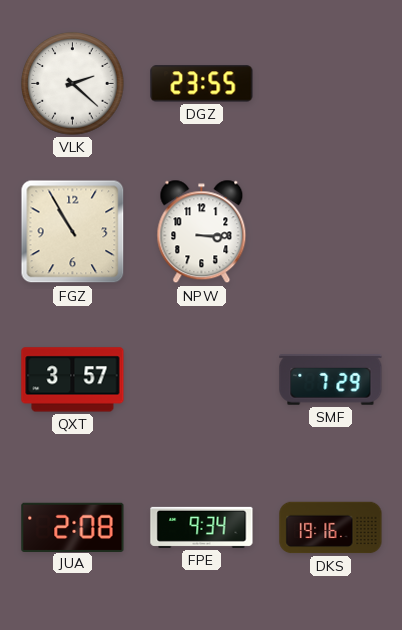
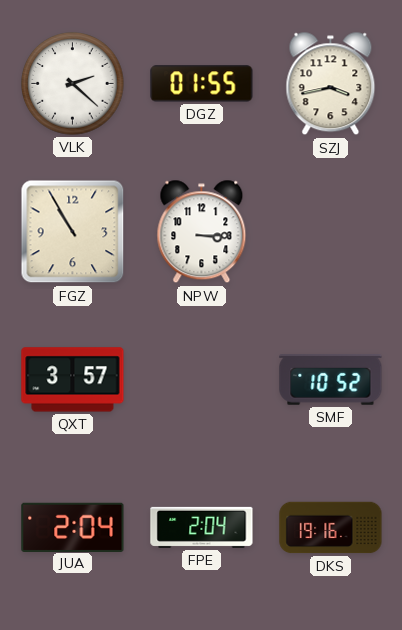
DGZ: 23:55 -> 01:55 (202, 84)
SZJ: none -> 3:43 (331, 84)
SMF: 7:29 -> 10:52 (331, 380)
JUA: 2:08 -> 2:04 (73, 527)
FPE: 9:34 -> 2:04 (202, 527)
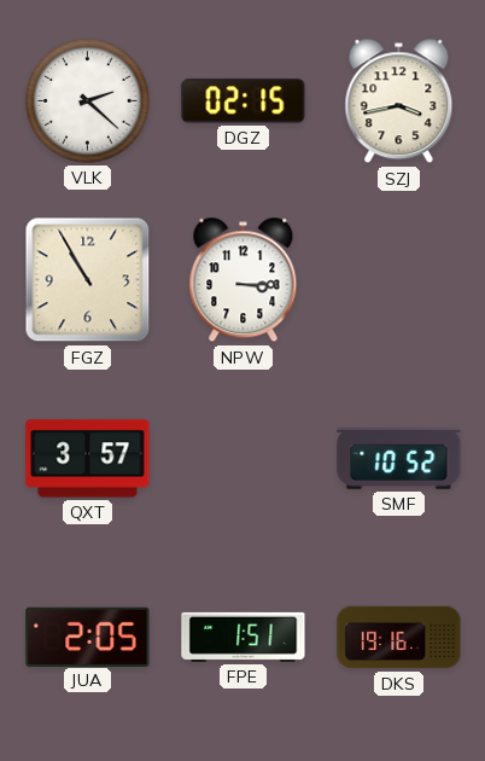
DGZ: 01:55 -> 02:15 (244, 101)
JUA: 2:04 -> 2:05 (88, 637)
FPE: 2:04 -> 1:51 (244, 637)
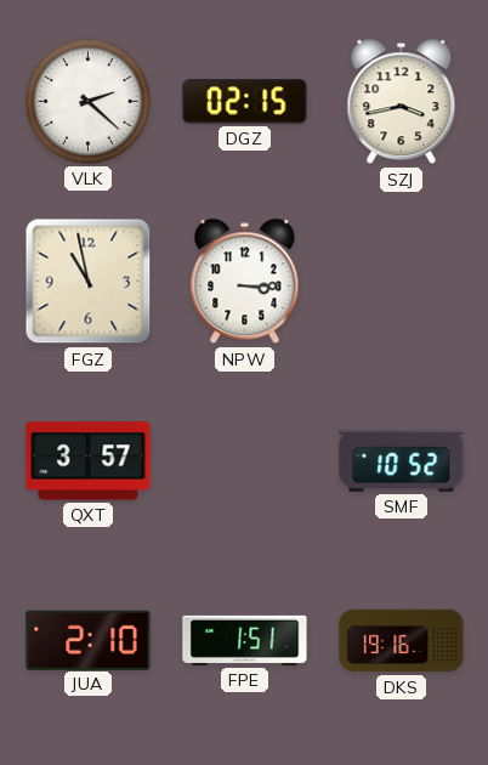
FGZ: 10:55 -> 10:58 (89, 282)
JUA: 2:05 -> 2:10 (89, 640)
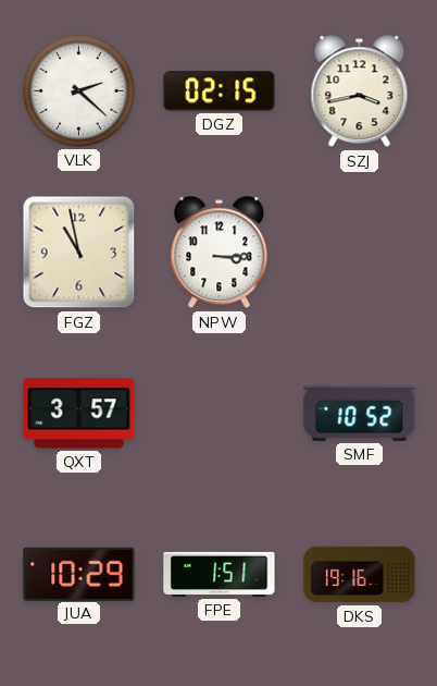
JUA: 2:10 -> 10:29 (79, 574)
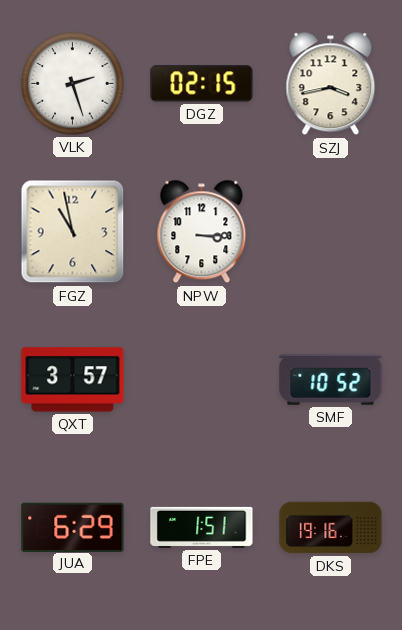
VLK: 2:22 -> 2:27 (73, 84)
JUA: 10:29 -> 6:29 (73, 527)
